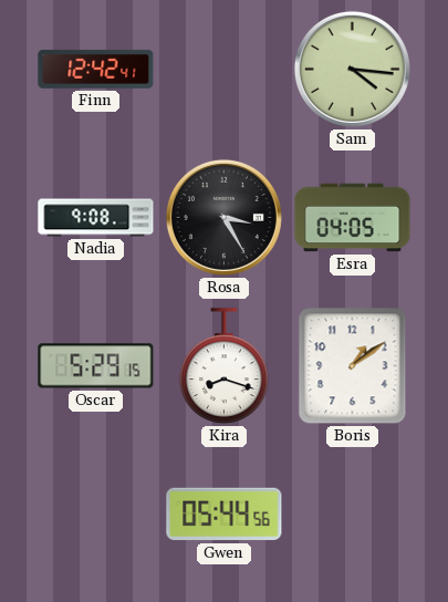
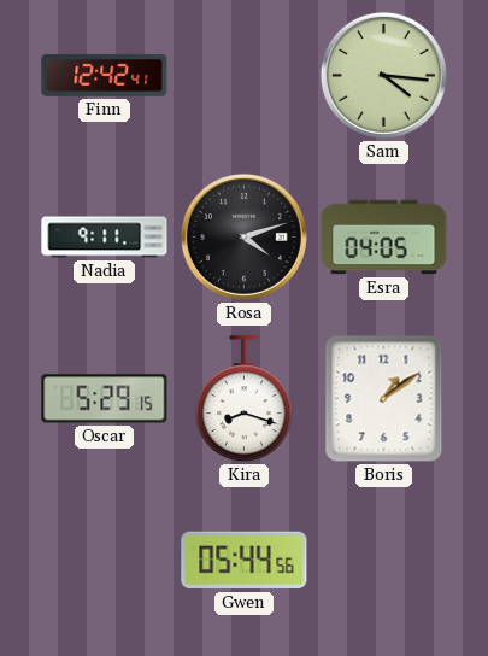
Nadia: 9:08 -> 9:11 (105, 238)
Rosa: 3:25 -> 4:12 (243, 236)
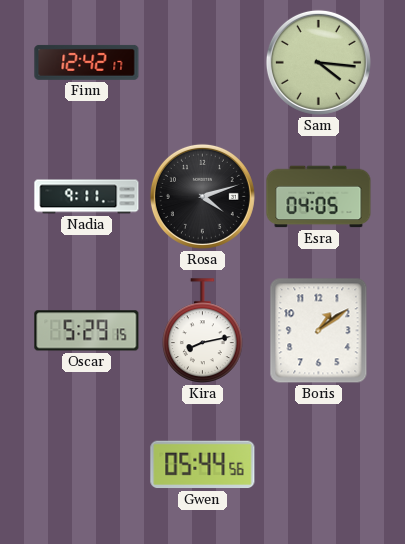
Finn: 12:42:41 -> 12:42:17 (87, 62)
Kira: 8:18 -> 8:13 (203, 331)
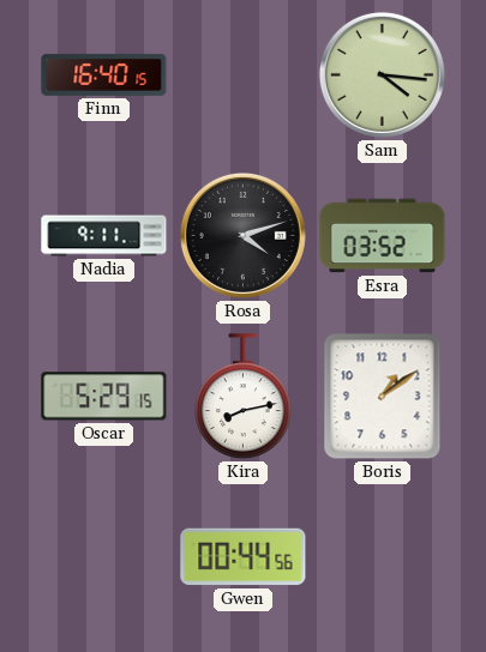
Finn: 12:42 -> 16:40 (104, 74)
Esra: 04:05 -> 03:52 (383, 236)
Gwen: 05:44 -> 00:44 (244, 557)
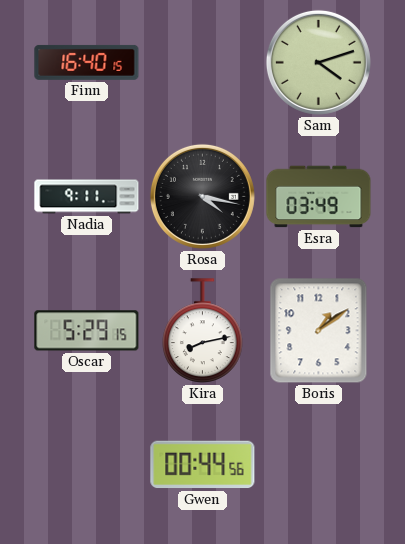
Sam: 4:16 -> 4:12 (318, 62)
Rosa: 4:12 -> 4:17 (202, 196)
Esra: 03:52 -> 03:49 (319, 197)
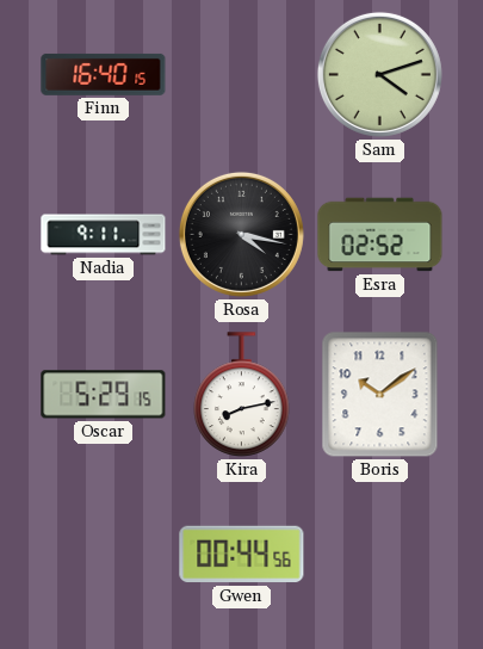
Esra: 03:49 -> 02:52 (380, 235)
Boris: 1:09 -> 10:09 (380, 395)
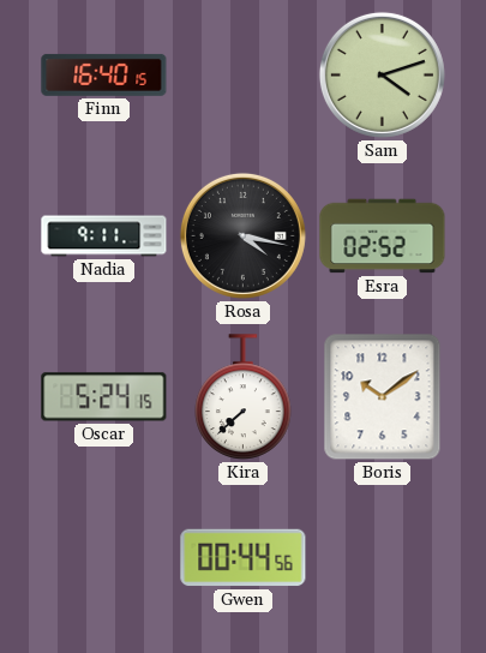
Oscar: 5:29 -> 5:24 (104, 397)
Kira: 8:13 -> 7:38 (244, 397)
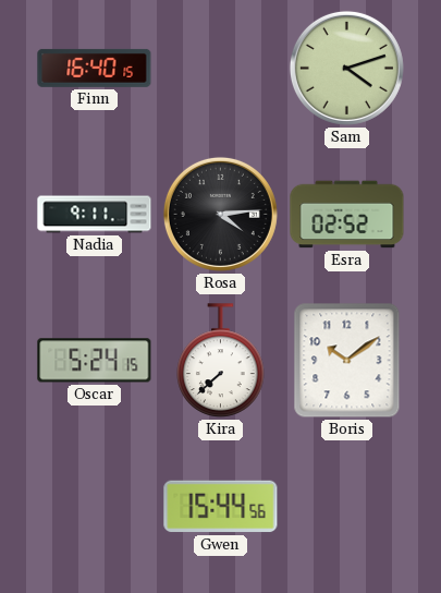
Rosa: 4:17 -> 4:14 (220, 214)
Gwen: 00:44 -> 15:44 (221, 507)
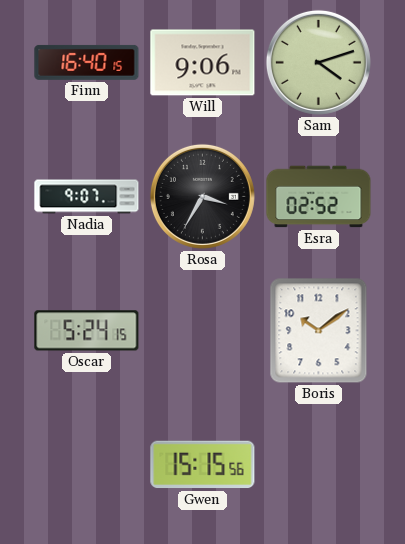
Will: none -> 9:06 (203, 63)
Nadia: 9:11 -> 9:07 (87, 197)
Rosa: 4:14 -> 3:35 (202, 196)
Kira: 7:38 -> none (221, 361)
Gwen: 15:44 -> 15:15 (203, 465)
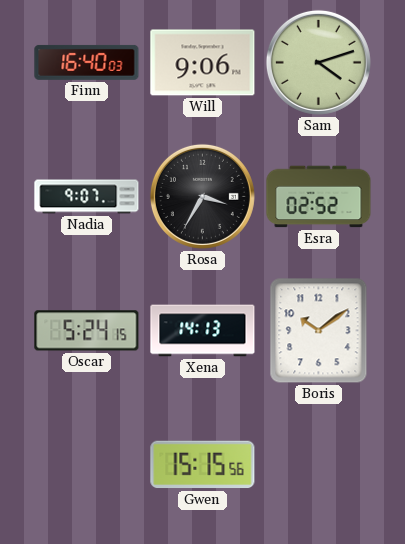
Finn: 16:40:15 -> 16:40:03 (87, 62)
Xena: none -> 14:13 (203, 331)
